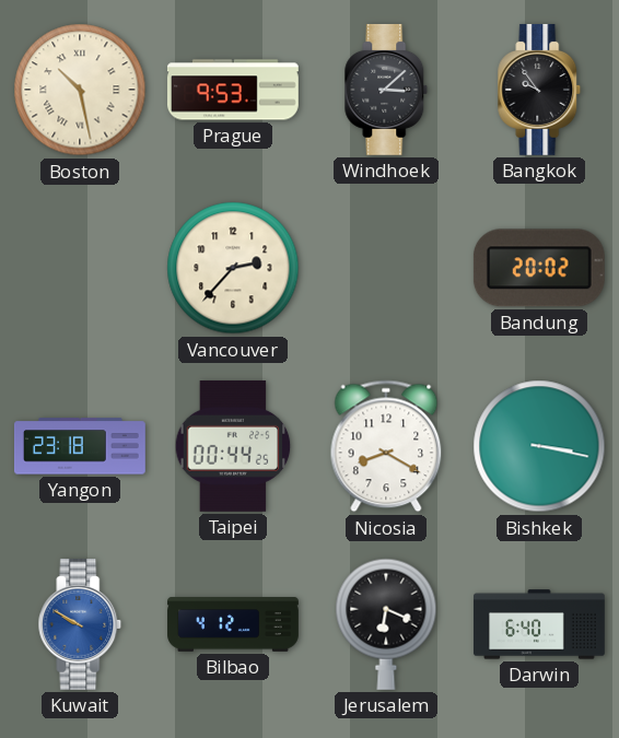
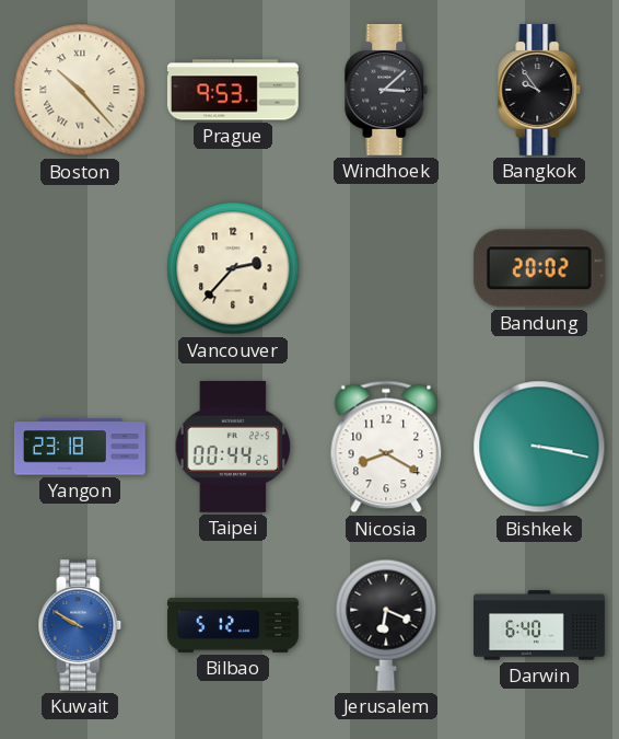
Boston: 10:28 -> 10:23 (80, 90)
Bilbao: 4:12 -> 5:12 (233, 625)
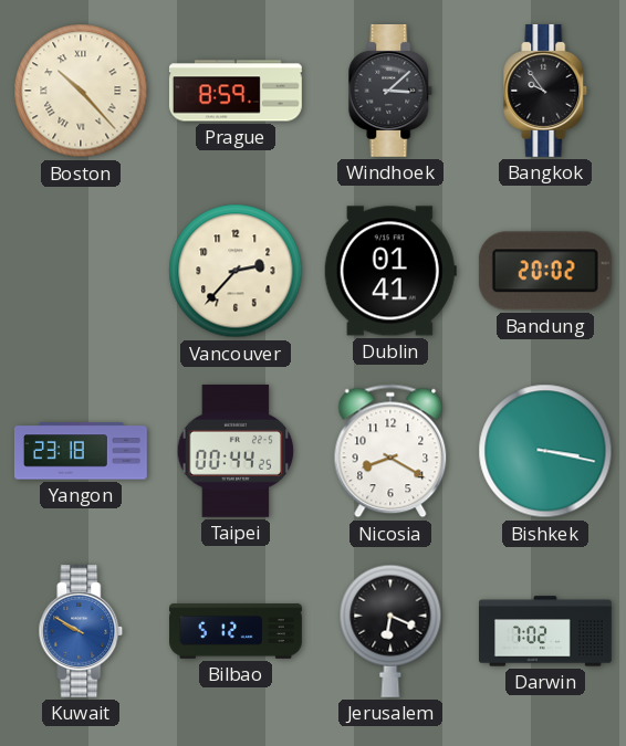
Prague: 9:53 -> 8:59 (236, 91)
Dublin: none -> 01:41 (390, 271)
Darwin: 6:40 -> 7:02 (546, 631)
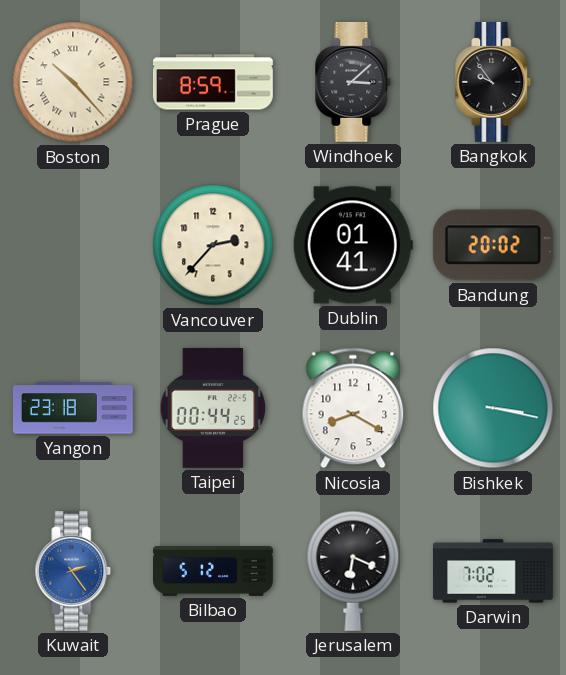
Kuwait: 9:50 -> 2:24 (73, 571)
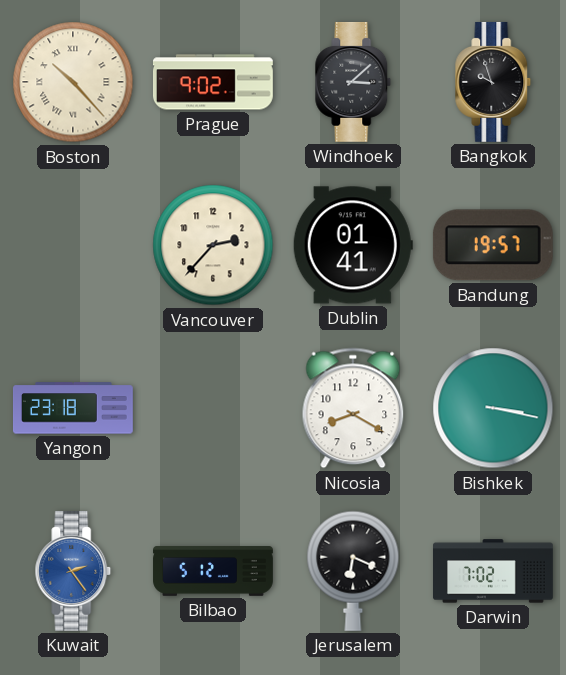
Prague: 8:59 -> 9:02 (213, 82)
Bangkok: 9:54 -> 9:57 (493, 82)
Bandung: 20:02 -> 19:57 (493, 245)
Taipei: 00:44 -> none (213, 408)
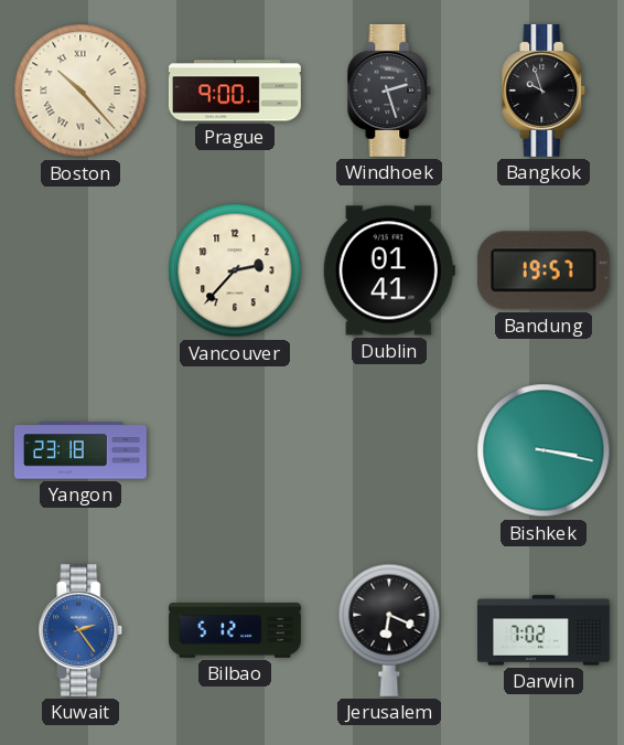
Prague: 9:02 -> 9:00 (235, 91)
Windhoek: 3:08 -> 2:27 (389, 91)
Nicosia: 8:20 -> none (353, 408)
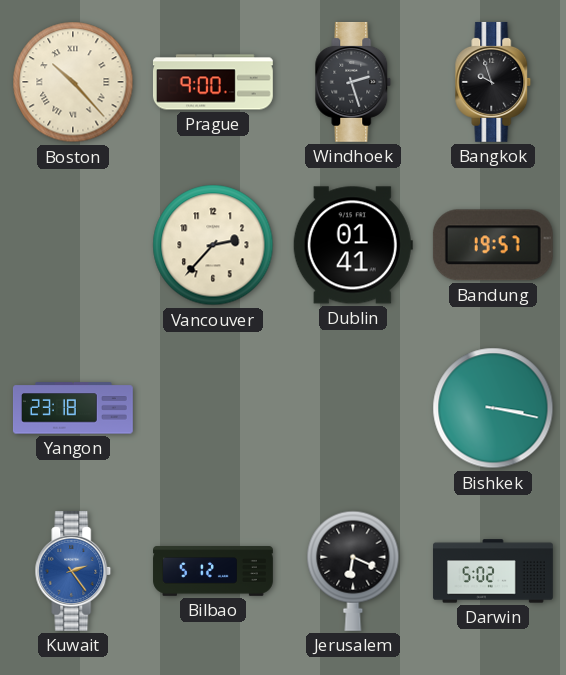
Darwin: 7:02 -> 5:02 (494, 571)
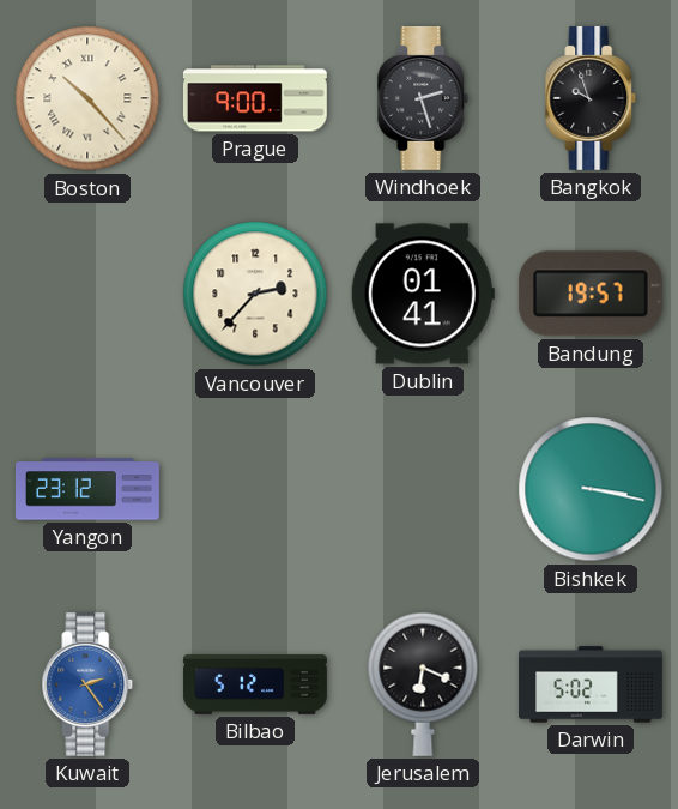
Yangon: 23:18 -> 23:12 (87, 489)
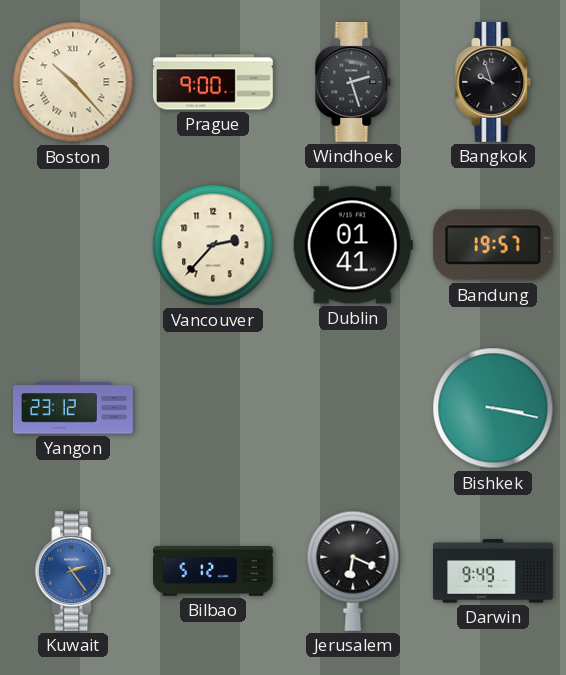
Darwin: 5:02 -> 9:49 (494, 571)
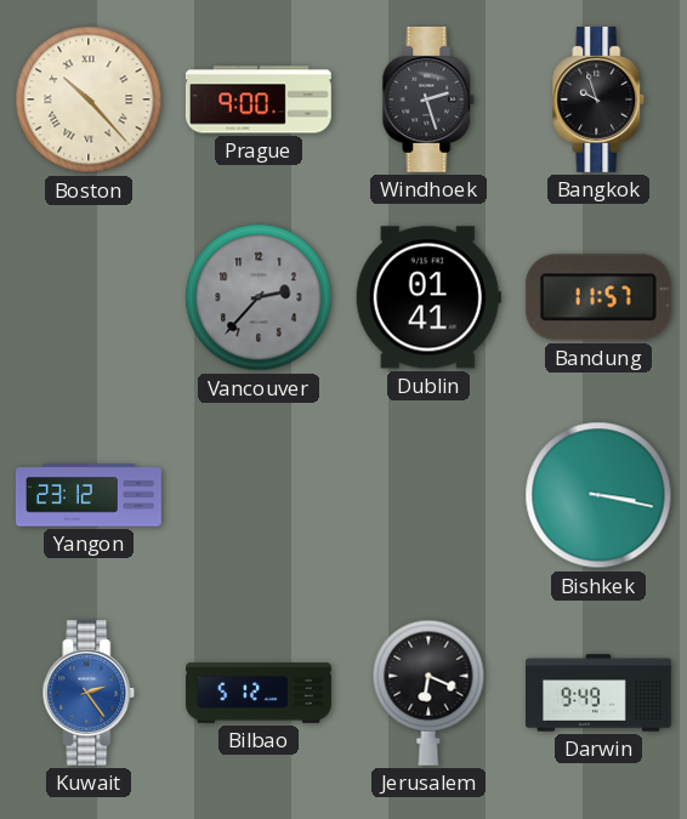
Vancouver dial: cream -> grey (259, 297)
Bandung: 19:57 -> 11:57 (598, 297)
